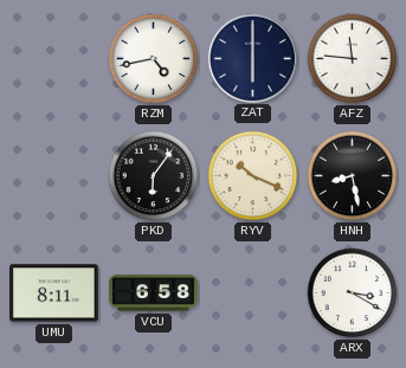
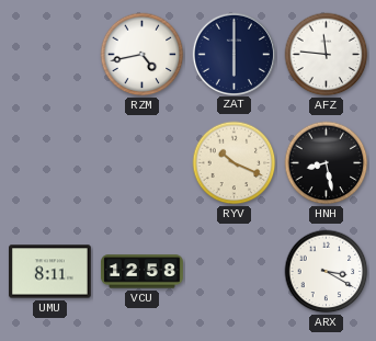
PKD: 6:06 -> none (154, 176)
VCU: 6:58 -> 12:58 (143, 272)
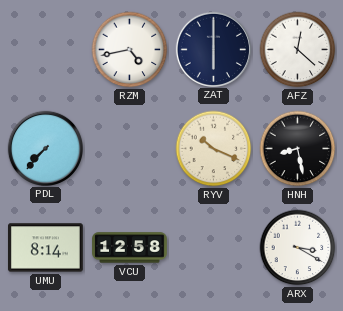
AFZ: 11:46 -> 12:22 (298, 50)
PDL: none -> 7:37 (45, 148)
UMU: 8:11 -> 8:14 (46, 248)
